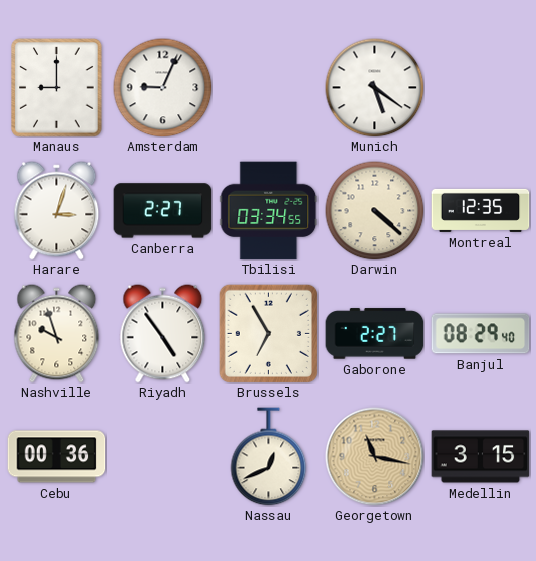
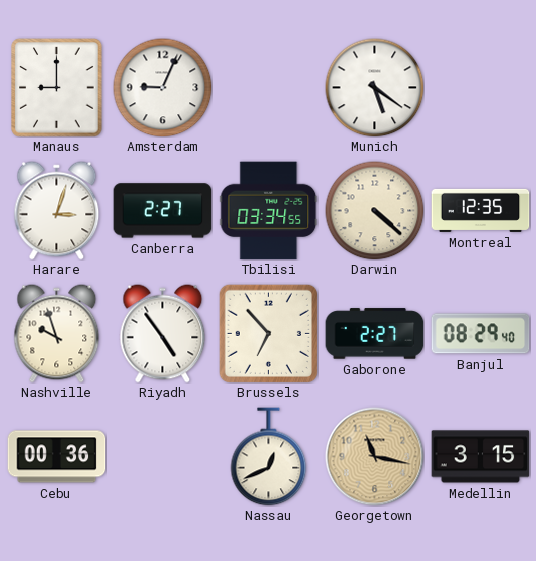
Brussels: 6:55 -> 6:53 (268, 333)
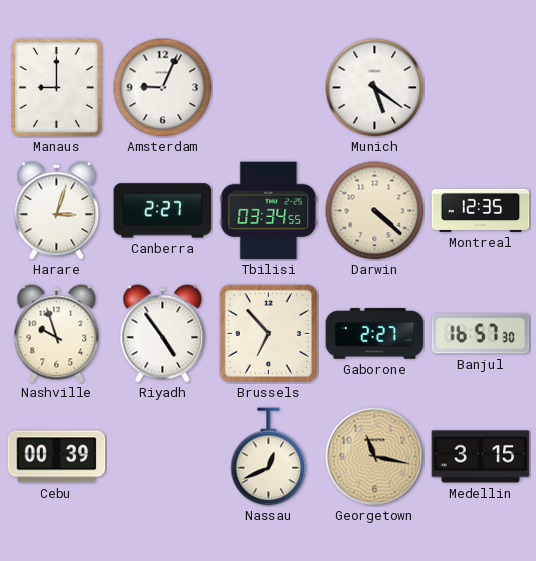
Banjul: 08:29 -> 16:57 (481, 334)
Cebu: 00:36 -> 00:39 (57, 457)
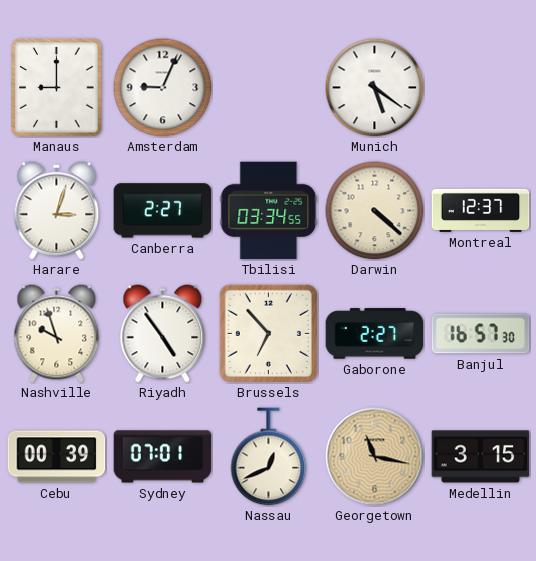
Montreal: 12:35 -> 12:37 (481, 210)
Sydney: none -> 07:01 (163, 457)
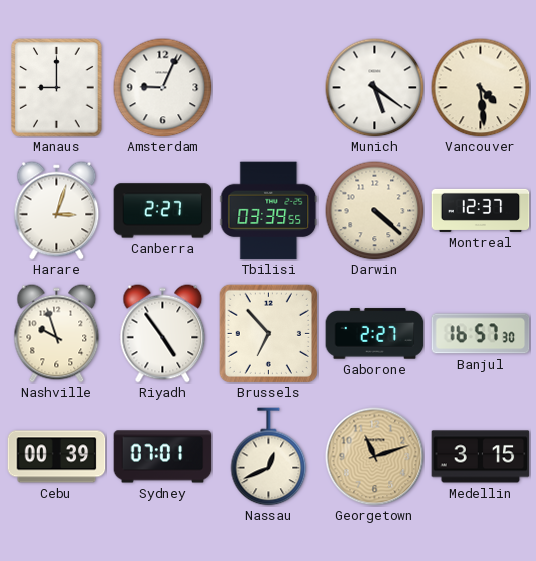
Vancouver: none -> 4:29 (481, 88)
Tbilisi: 03:34 -> 03:39 (269, 211)
Georgetown: 11:17 -> 11:12 (375, 457)
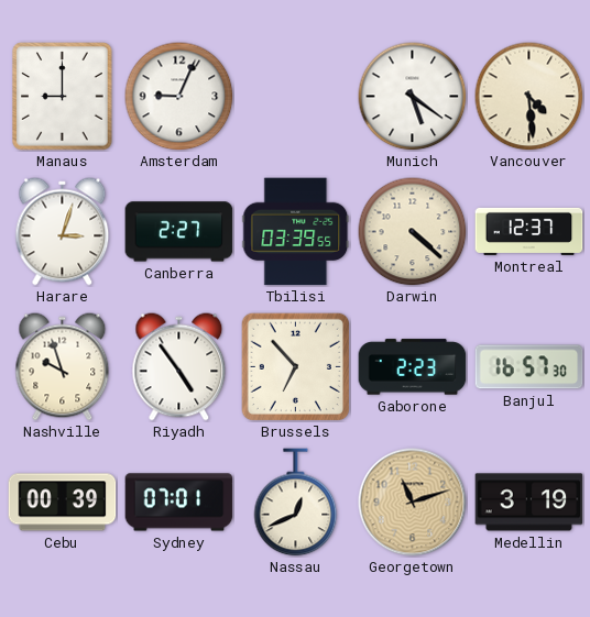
Gaborone: 2:27 -> 2:23 (413, 367)
Medellin: 3:15 -> 3:19 (529, 503)
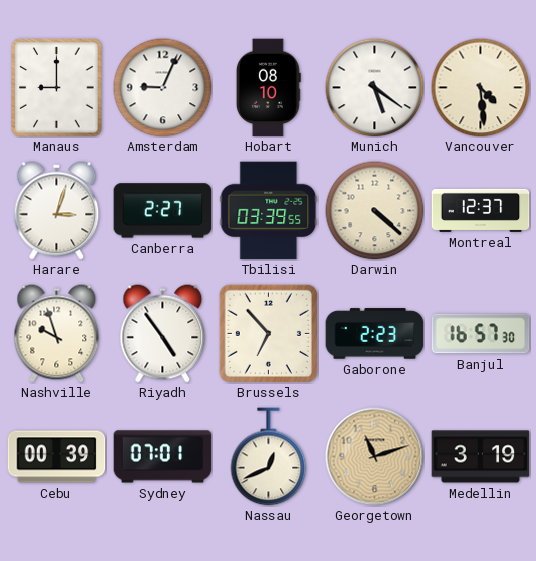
Hobart: none -> 08:10 (268, 88)
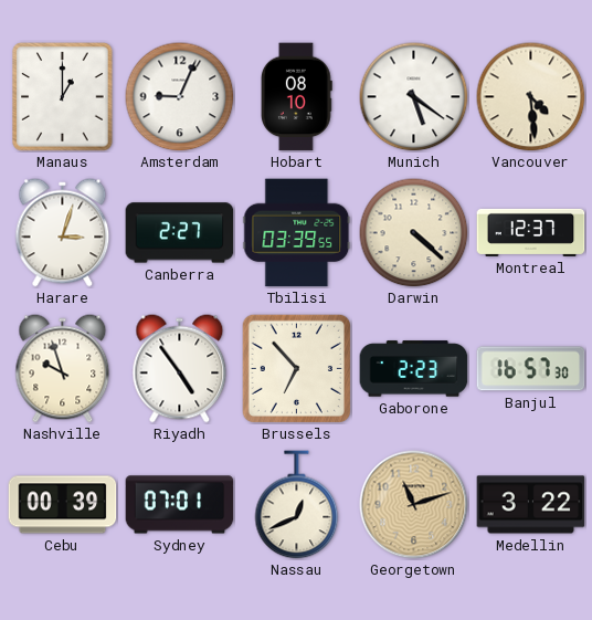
Manaus: 9:00 -> 1:00 (63, 97)
Medellin: 3:19 -> 3:22 (531, 505)
